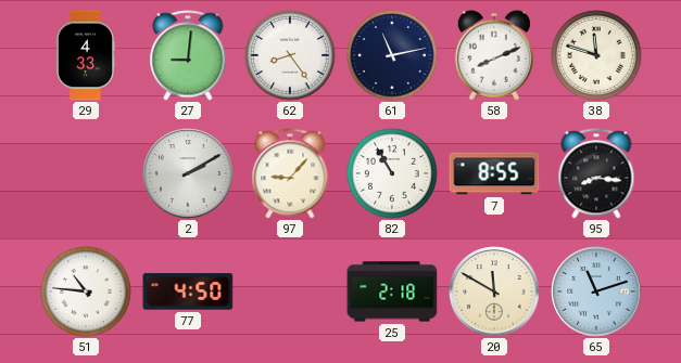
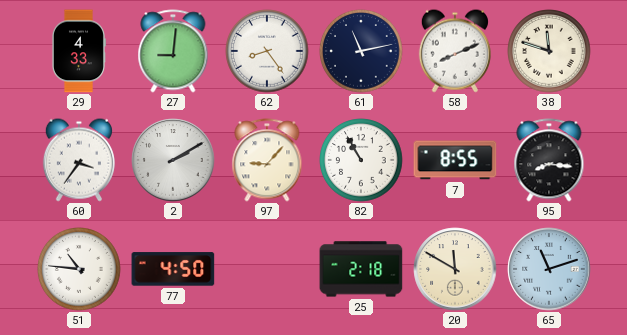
60: none -> 3:36 (79, 160)
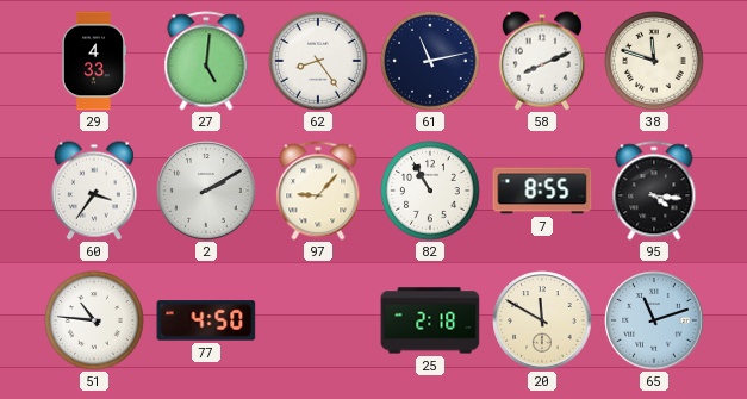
27: 9:01 -> 5:01 (206, 61)
95: 8:16 -> 4:16 (654, 191)
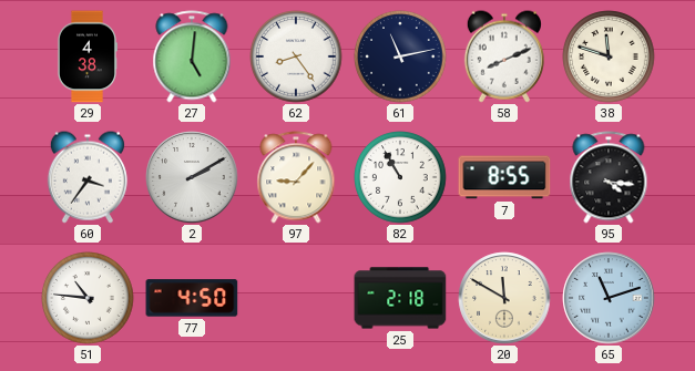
29: 4:33 -> 4:38 (86, 56)
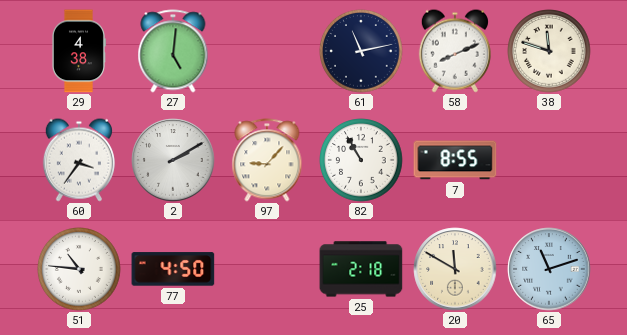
62: 8:24 -> none (296, 56)
95: 4:16 -> none (609, 177)
